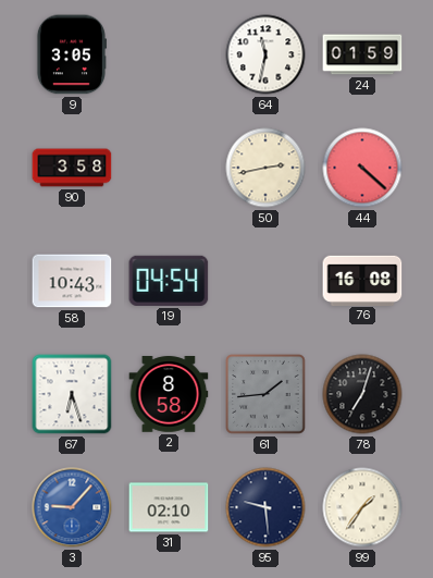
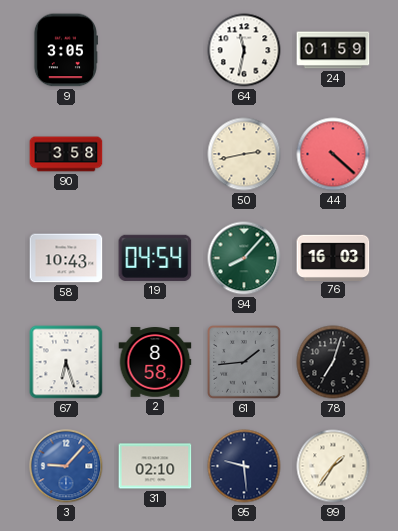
94: none -> 8:07 (244, 258)
76: 16:08 -> 16:03 (333, 257)
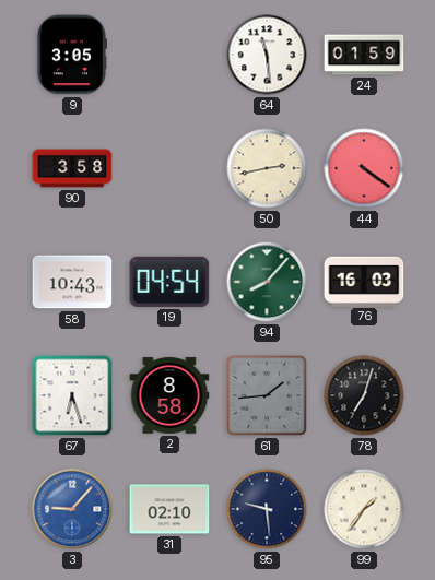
64: 11:32 -> 11:29 (267, 55)
44: 4:22 -> 4:21 (364, 168)
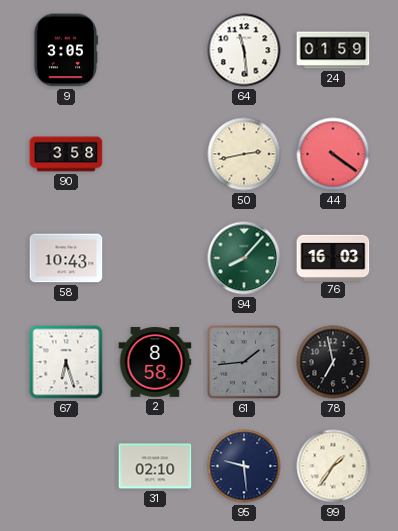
19: 04:54 -> none (169, 282)
78: 7:03 -> 6:58 (333, 362)
3: 9:07 -> none (72, 509)
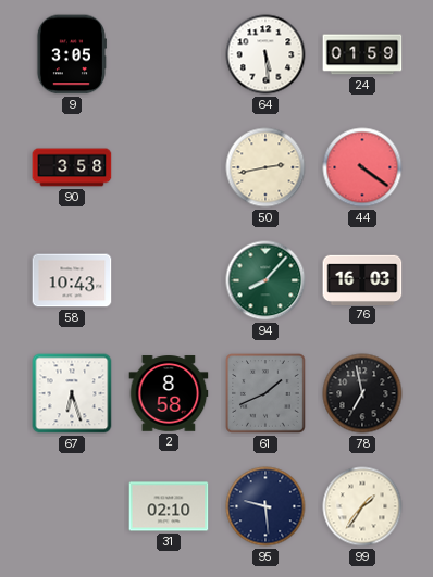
64: 11:29 -> 5:29 (265, 54)
61: 1:44 -> 1:41 (267, 394)
